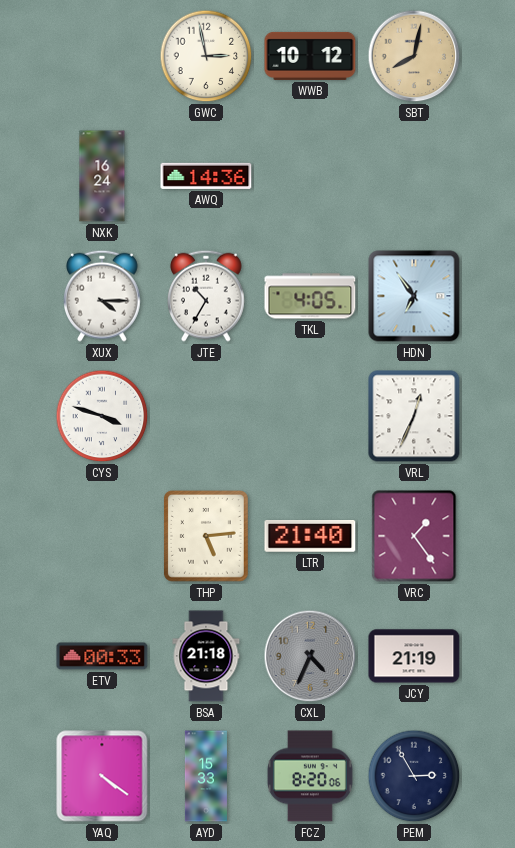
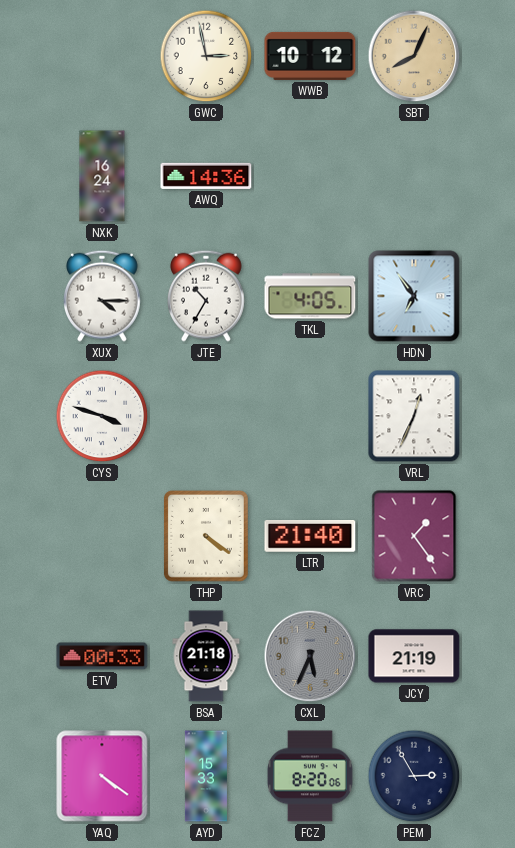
SBT: 8:02 -> 8:04 (414, 56)
THP: 5:14 -> 4:21 (206, 537)
CXL: 4:34 -> 5:34 (310, 656)
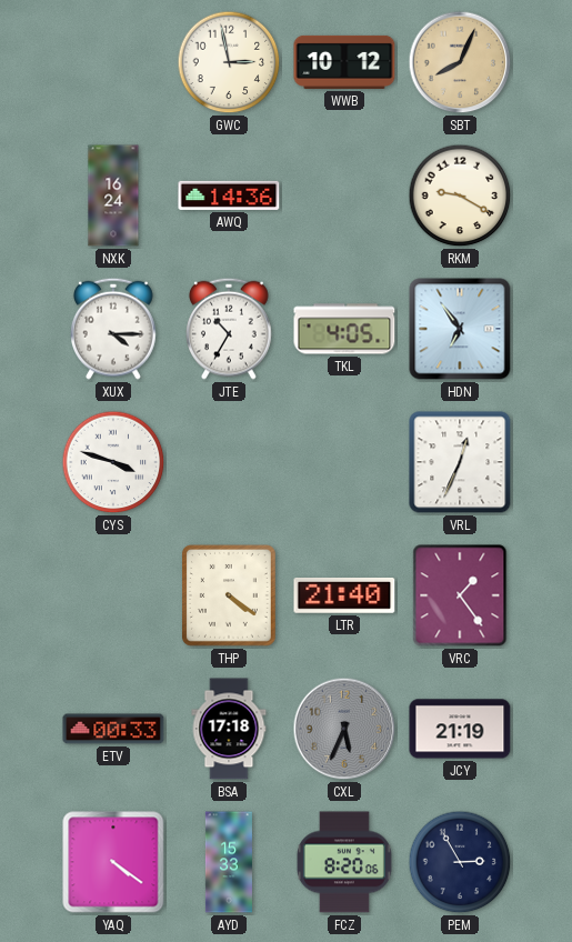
RKM: none -> 9:20 (460, 196)
BSA: 21:18 -> 17:18 (229, 729)
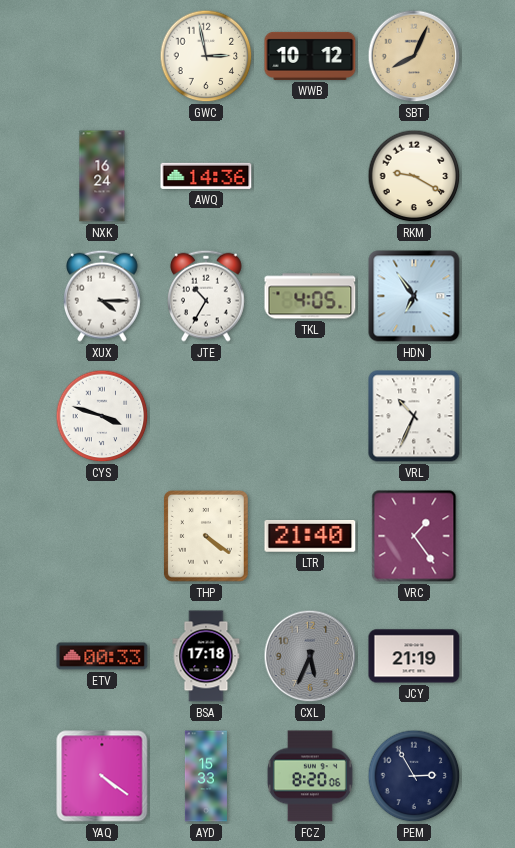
VRL: 12:34 -> 10:34 (414, 416)
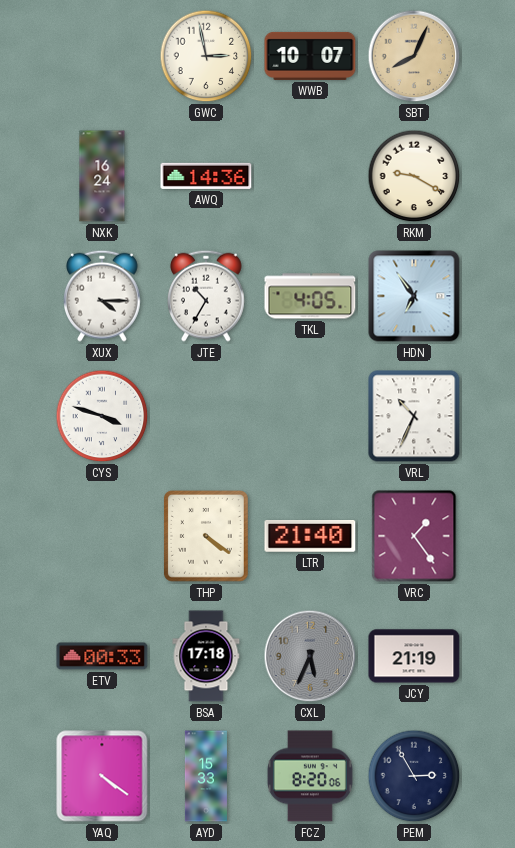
WWB: 10:12 -> 10:07 (310, 56)
